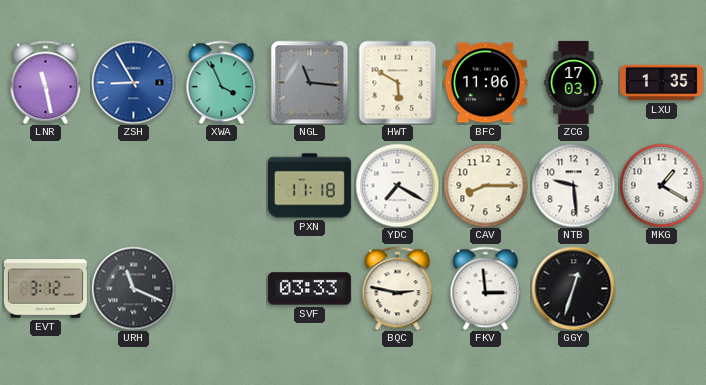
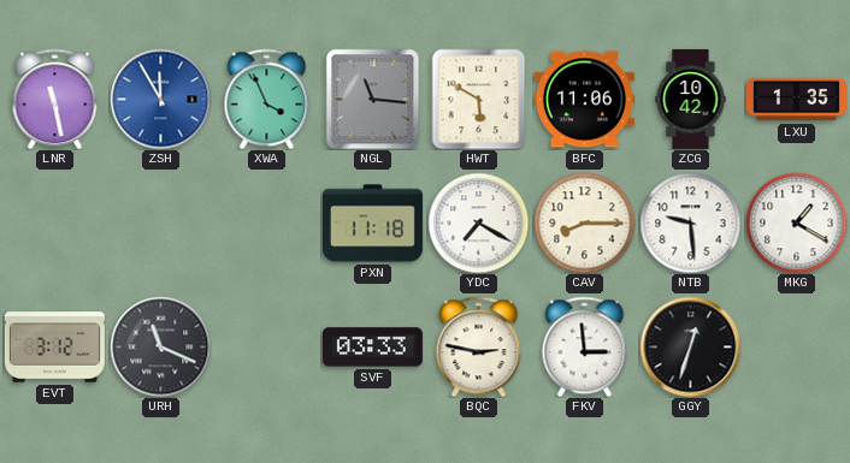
ZSH: 8:55 -> 11:55 (160, 99)
ZCG: 17:03 -> 10:42 (691, 99)
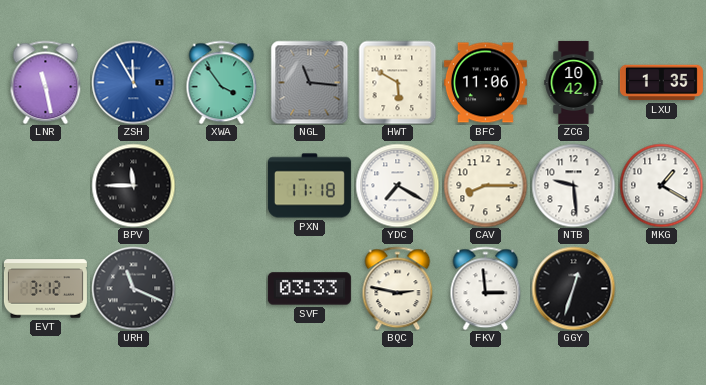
XWA: 3:56 -> 3:54 (222, 82)
BPV: none -> 11:45 (133, 185)
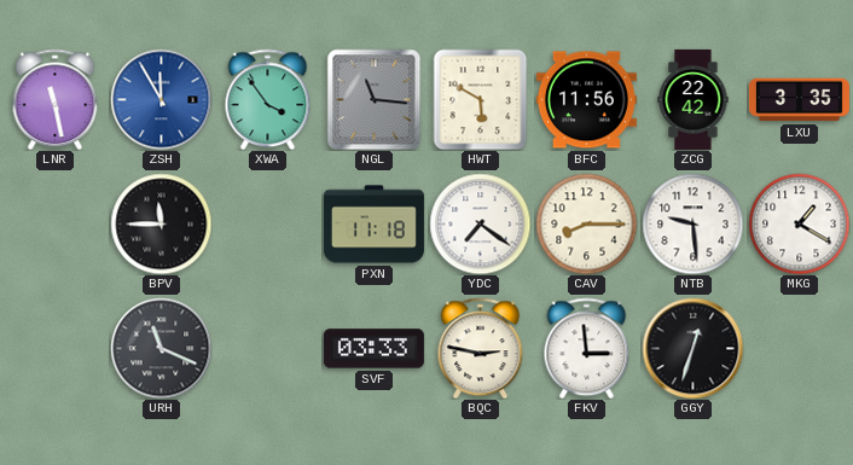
BFC: 11:06 -> 11:56 (586, 100)
ZCG: 10:42 -> 22:42 (694, 99)
LXU: 1:35 -> 3:35 (799, 100)
YDC: 7:20 -> 7:21 (480, 223)
EVT: 3:12 -> none (45, 289)
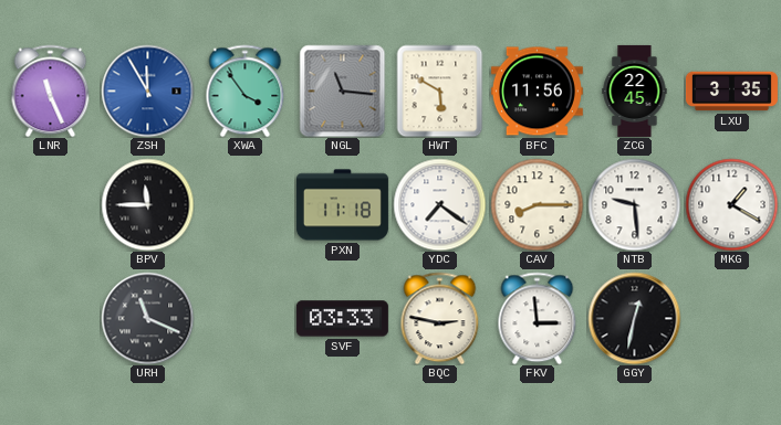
LNR: 11:28 -> 11:26 (51, 91)
ZCG: 22:42 -> 22:45 (635, 91)
GGY: 12:33 -> 12:32 (634, 318)
